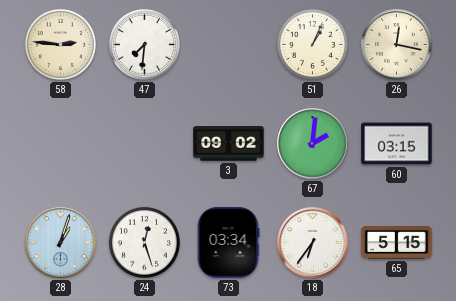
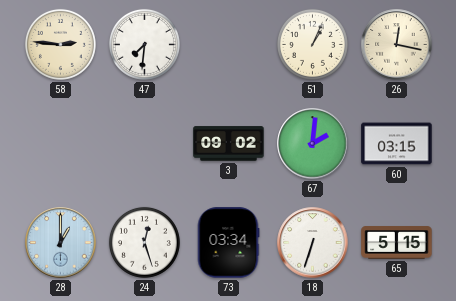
28: 1:03 -> 1:00 (61, 243)
18: 6:36 -> 6:33 (313, 243)
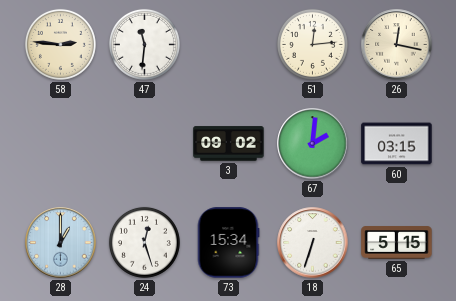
47: 7:31 -> 11:31 (144, 44)
51: 1:04 -> 12:14 (312, 44)
73: 03:34 -> 15:34 (228, 243)
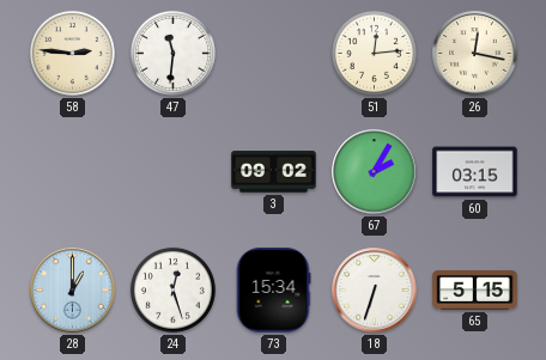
67: 2:01 -> 2:05 (375, 172)
